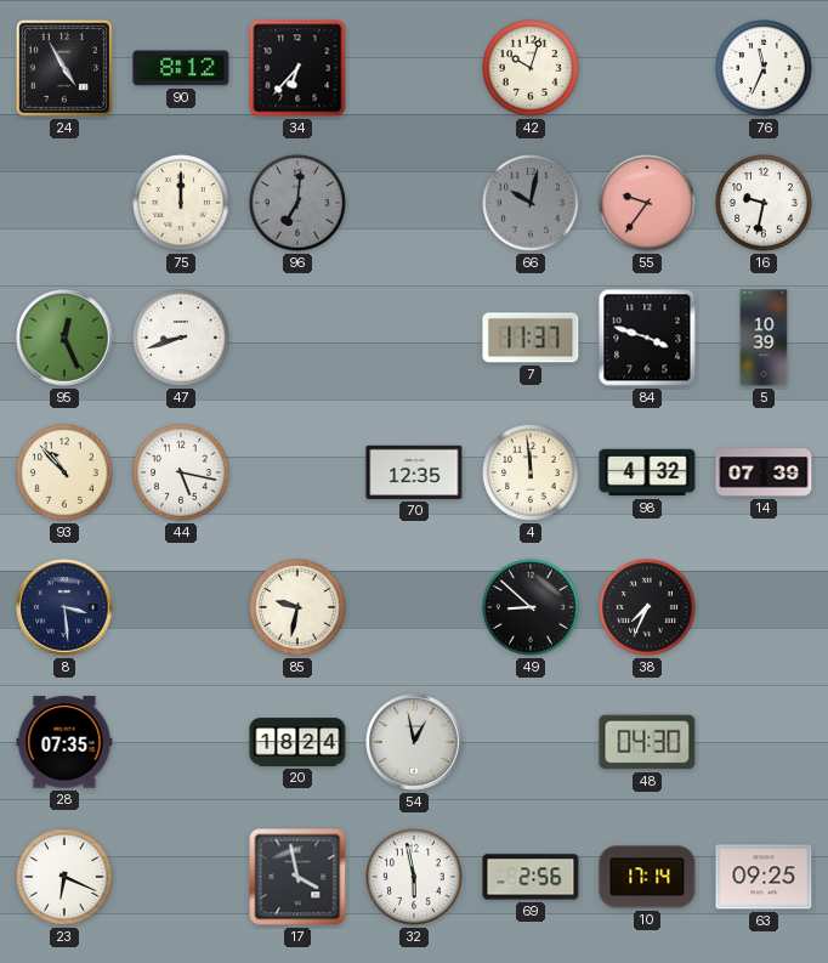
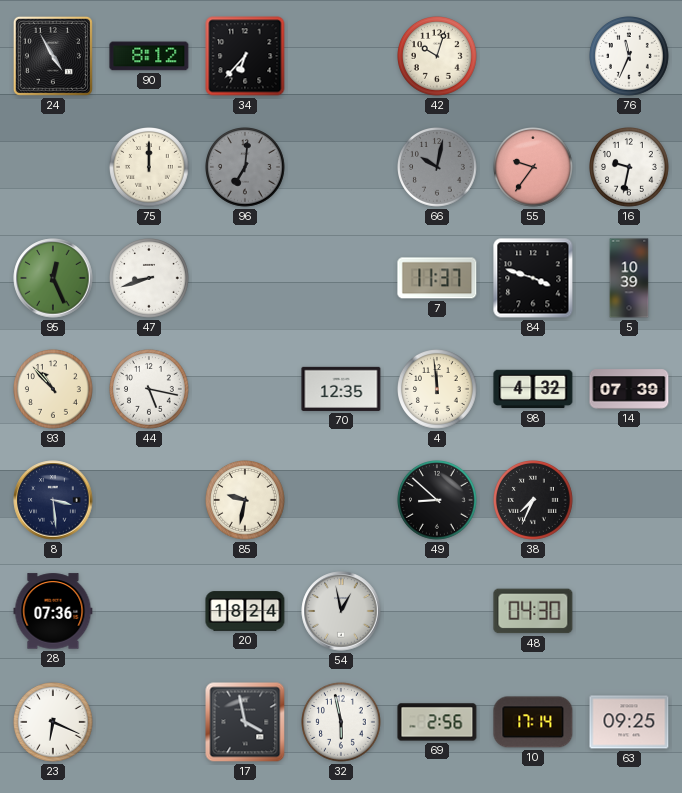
28: 07:35 -> 07:36 (53, 611)
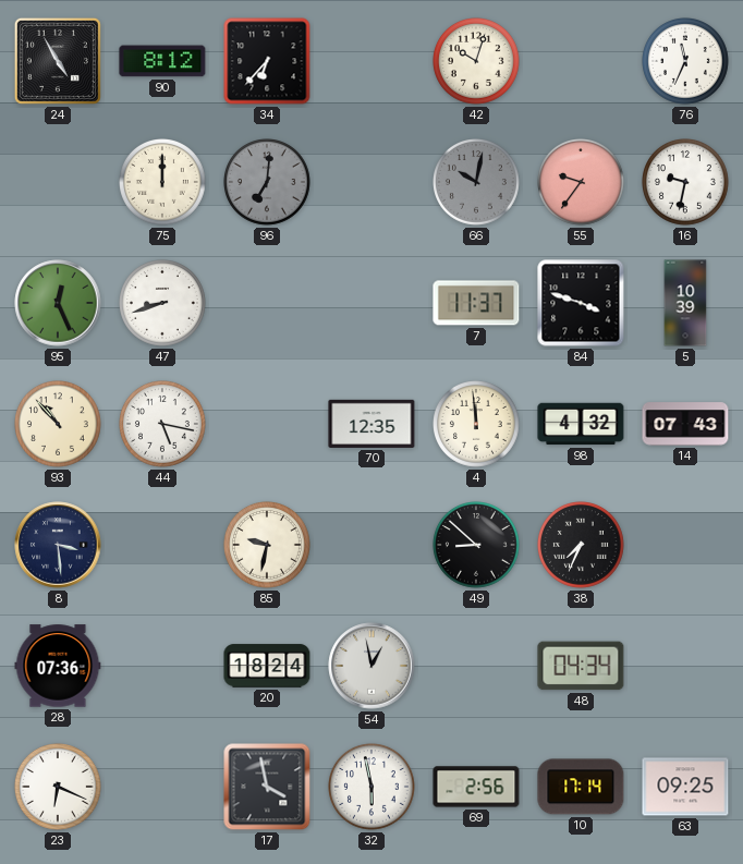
14: 07:39 -> 07:43 (685, 424)
48: 04:30 -> 04:34 (581, 666)
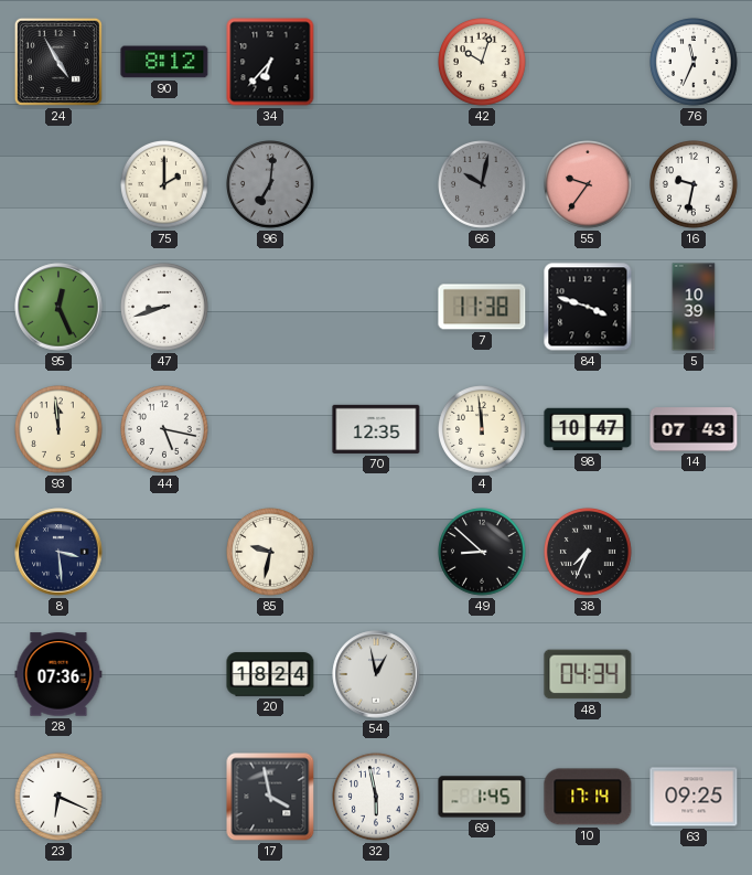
75: 12:00 -> 2:00 (165, 185)
7: 11:37 -> 11:38 (482, 307)
93: 10:53 -> 11:59 (60, 430)
98: 4:32 -> 10:47 (588, 429)
69: 2:56 -> 1:45 (482, 797)
